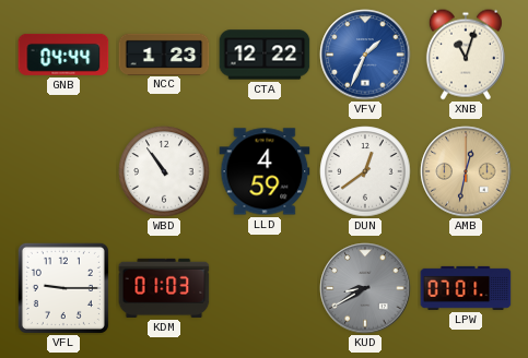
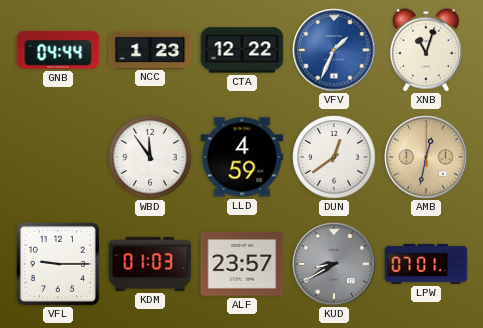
WBD: 10:54 -> 11:54 (150, 157)
ALF: none -> 23:57 (242, 265)
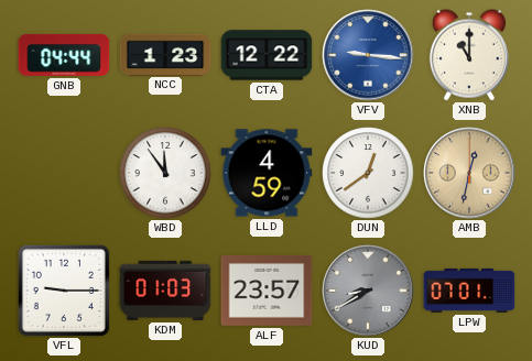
VFV: 1:34 -> 9:16 (368, 55)
XNB: 11:03 -> 11:00 (469, 55)
